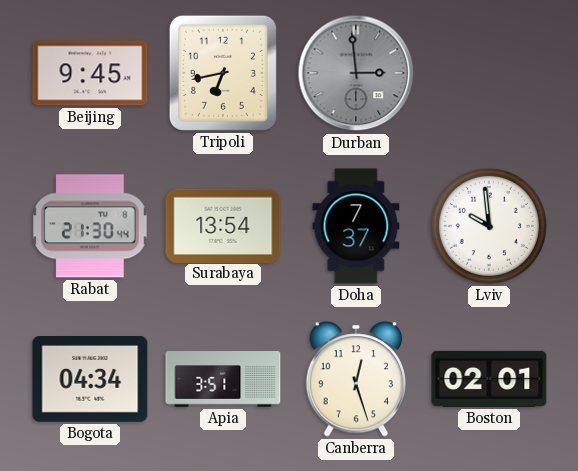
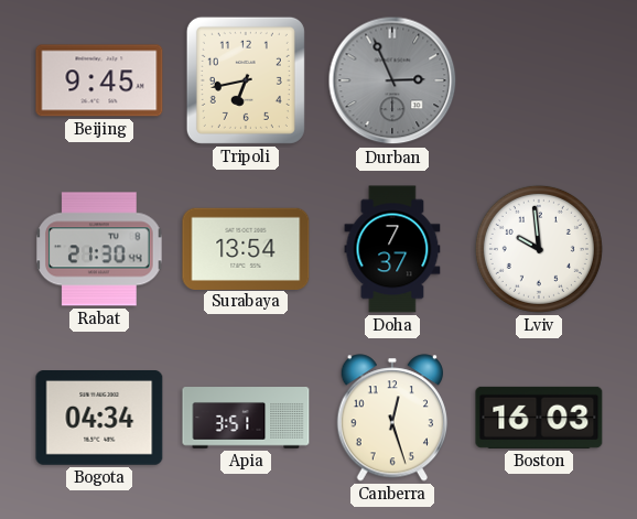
Durban: 2:59 -> 2:56 (392, 80)
Boston: 02:01 -> 16:03 (539, 418)
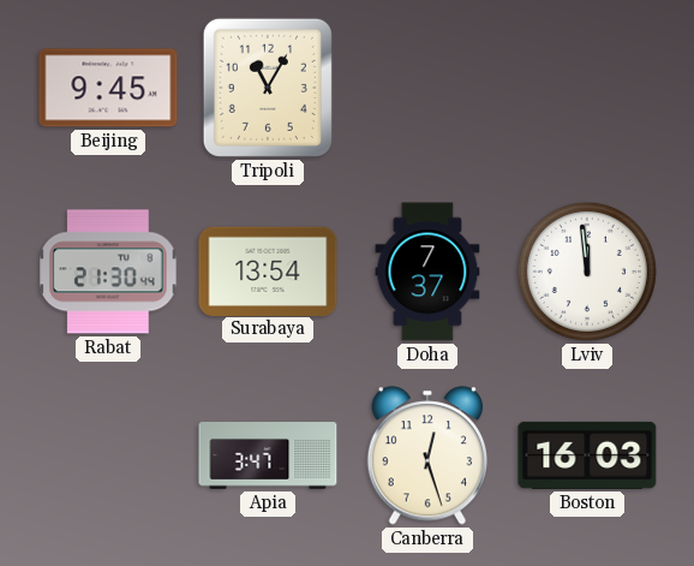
Tripoli: 6:43 -> 11:05 (268, 88)
Durban: 2:56 -> none (392, 80)
Lviv: 9:59 -> 11:59 (587, 272)
Bogota: 04:34 -> none (99, 419)
Apia: 3:51 -> 3:47 (268, 455)
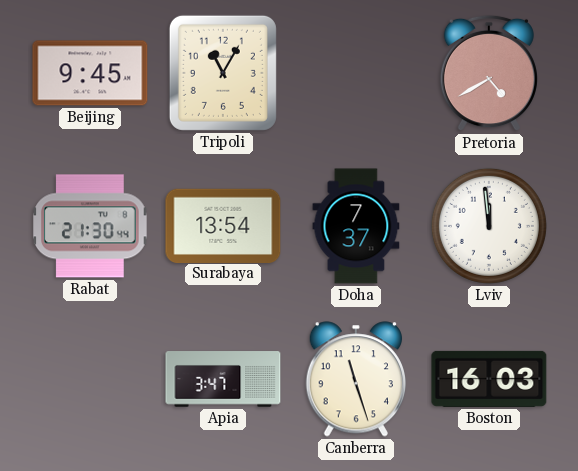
Pretoria: none -> 4:40 (489, 73)
Canberra: 12:27 -> 11:27 (355, 379)
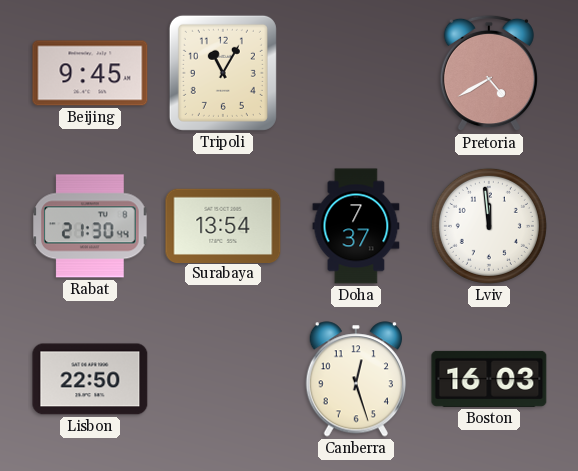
Lisbon: none -> 22:50 (90, 379)
Apia: 3:47 -> none (223, 379)
Canberra: 11:27 -> 12:27 (355, 379)
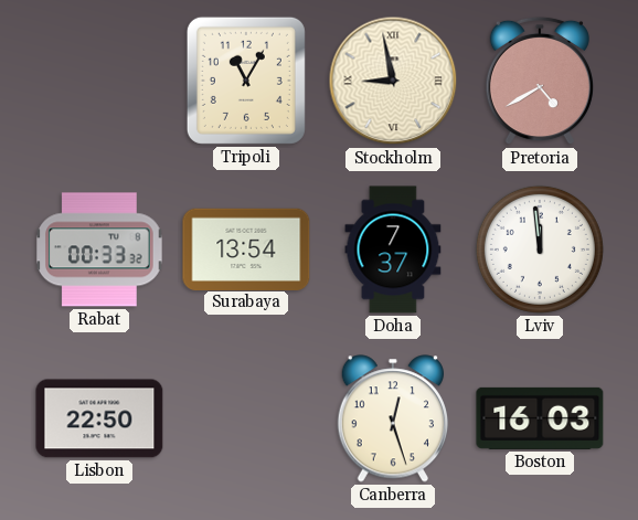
Beijing: 9:45 -> none (90, 73)
Stockholm: none -> 8:58 (393, 81)
Rabat: 21:30 -> 00:33 (100, 250)
